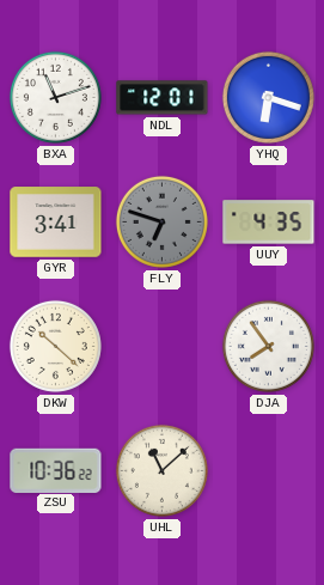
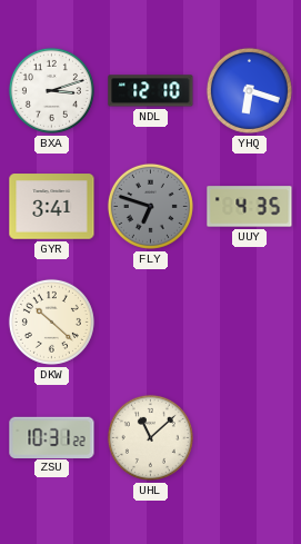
BXA: 11:12 -> 3:12 (51, 90)
NDL: 12:01 -> 12:10 (151, 91)
DJA: 7:54 -> none (268, 346)
ZSU: 10:36 -> 10:31 (52, 437)
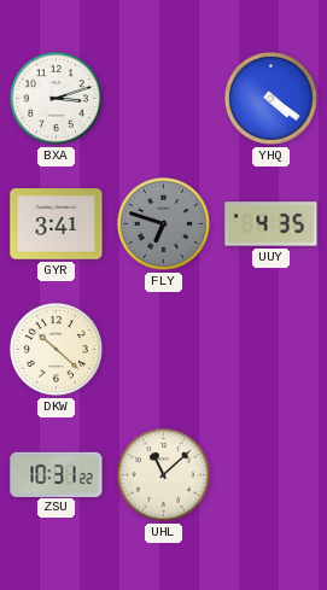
NDL: 12:10 -> none (151, 91)
YHQ: 6:18 -> 4:21 (270, 98)
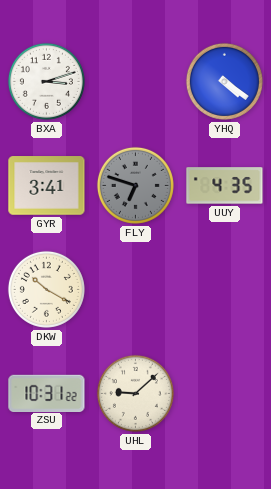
DKW: 10:22 -> 10:20 (46, 289)
UHL: 11:08 -> 9:08 (135, 393)
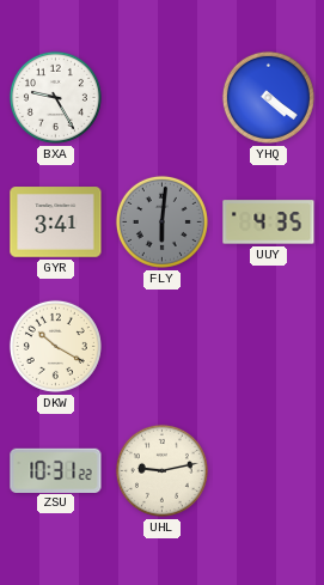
BXA: 3:12 -> 9:25 (55, 97)
FLY: 6:48 -> 6:01 (161, 221)
UHL: 9:08 -> 9:13 (161, 470)
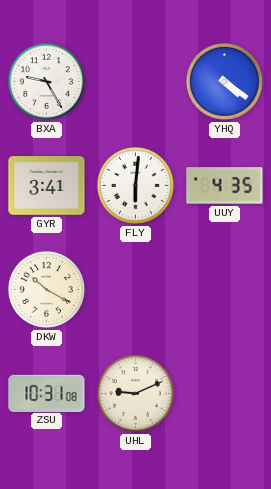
FLY dial: grey -> white (135, 185)
ZSU: 10:31:22 -> 10:31:08 (47, 393)
UHL: 9:13 -> 9:11 (135, 393)
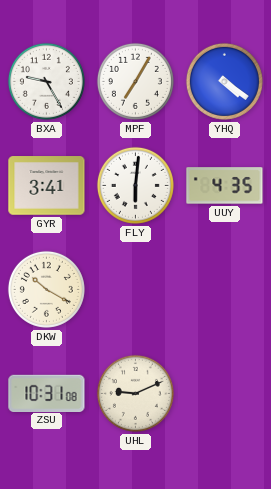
MPF: none -> 7:05 (135, 81)
